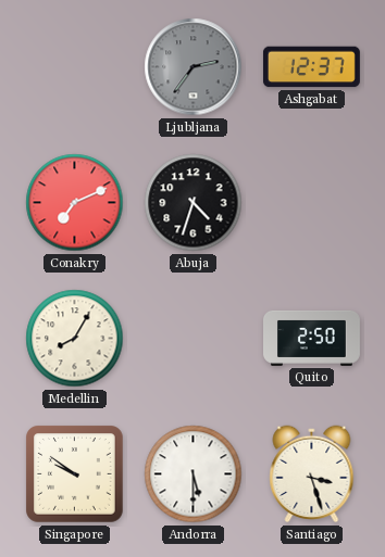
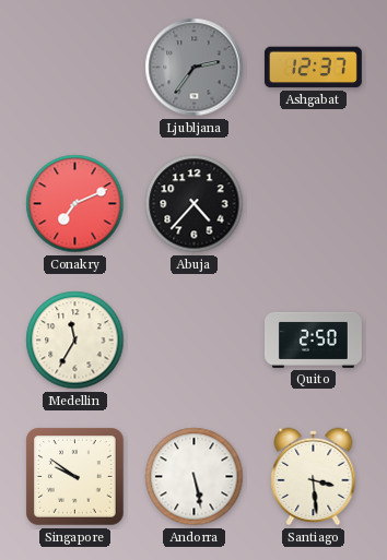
Abuja: 4:33 -> 4:37 (195, 204)
Medellin: 8:05 -> 11:35 (75, 341)
Andorra: 5:30 -> 5:28 (195, 477)
Santiago: 3:27 -> 3:29 (314, 477)
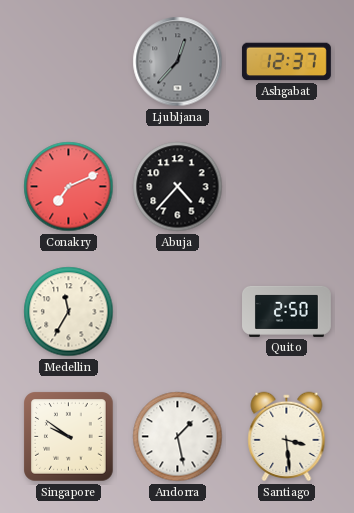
Ljubljana: 2:36 -> 12:37 (178, 62)
Andorra: 5:28 -> 1:28 (178, 437)
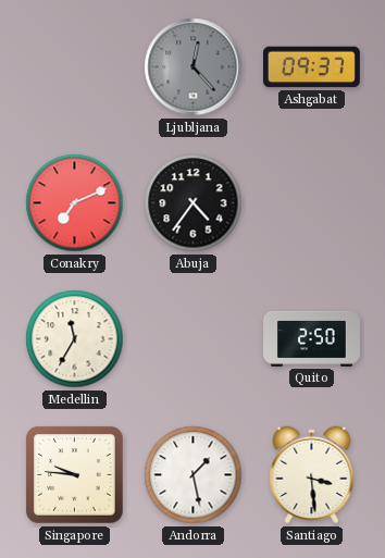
Ljubljana: 12:37 -> 12:23 (194, 67)
Ashgabat: 12:37 -> 09:37 (311, 67)
Abuja: 4:37 -> 4:36 (194, 203)
Singapore: 9:51 -> 9:46 (75, 475)
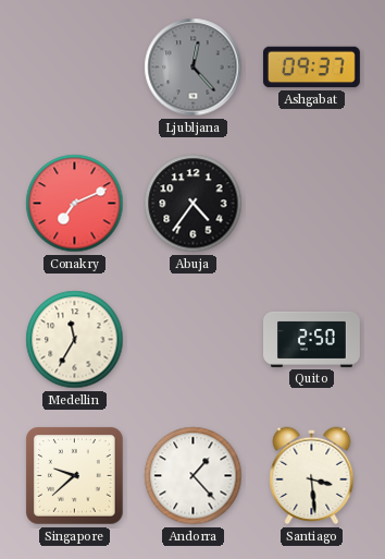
Singapore: 9:46 -> 9:38 (75, 476)
Andorra: 1:28 -> 1:23 (194, 476)
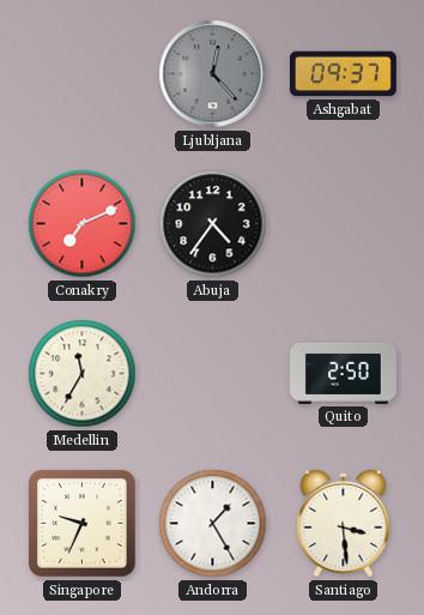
Singapore: 9:38 -> 9:34 (83, 524)
Andorra: 1:23 -> 1:25 (213, 524)
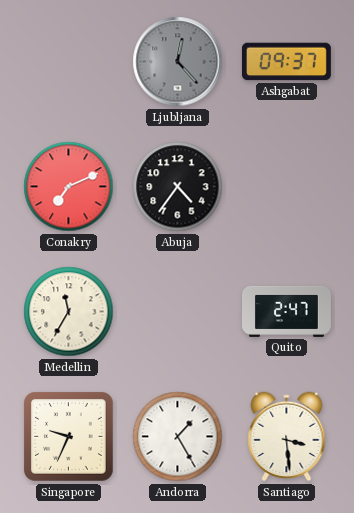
Quito: 2:50 -> 2:47 (287, 311)
